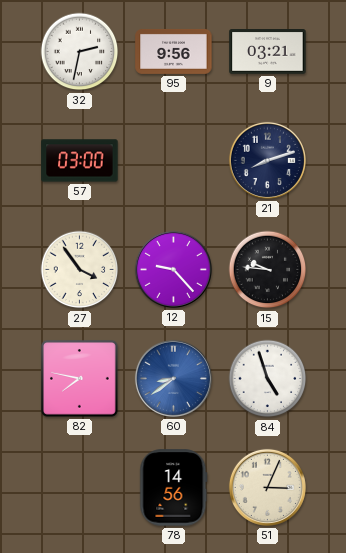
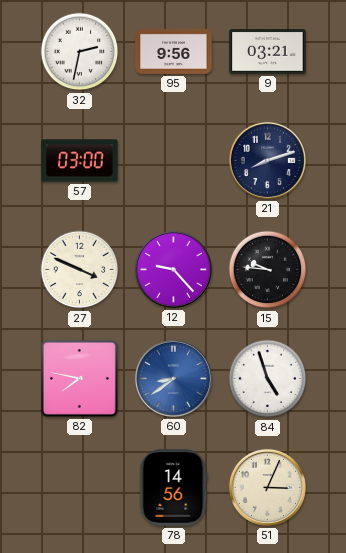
27: 3:54 -> 3:49 (80, 270)
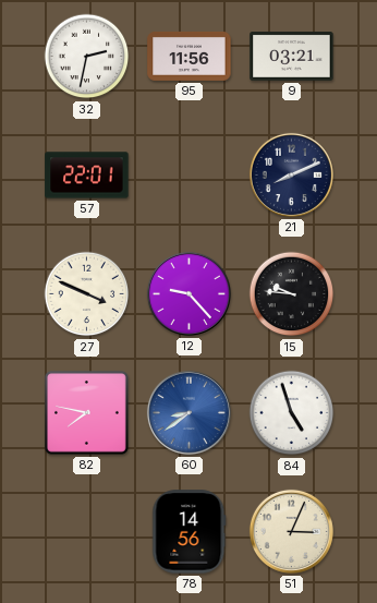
95: 9:56 -> 11:56 (190, 56)
57: 03:00 -> 22:01 (87, 176)
21: 8:12 -> 8:11 (291, 174)
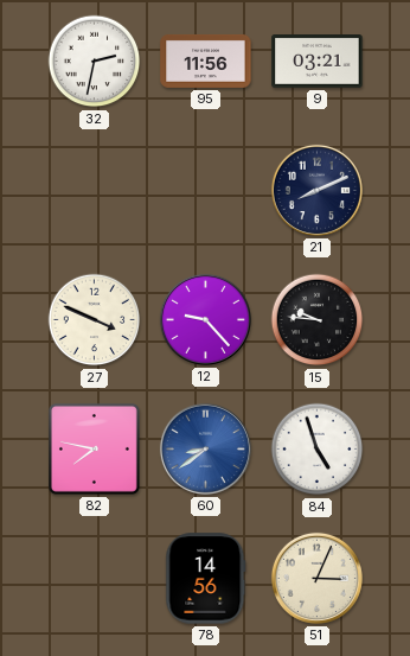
57: 22:01 -> none (87, 176)
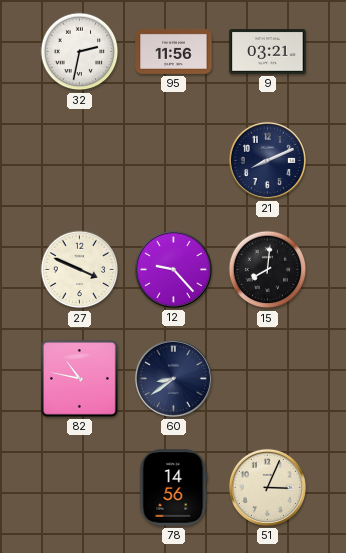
15: 9:46 -> 8:01 (268, 270)
82: 7:47 -> 10:47 (79, 378)
60 dial: blue -> navy (173, 378)
84: 4:57 -> none (318, 450)
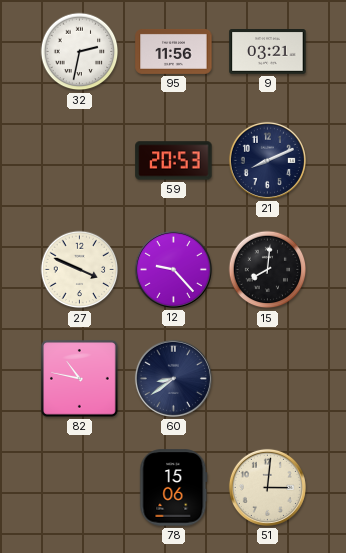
59: none -> 20:53 (174, 161)
78: 14:56 -> 15:06 (174, 488)
51: 3:04 -> 3:01 (267, 487)
